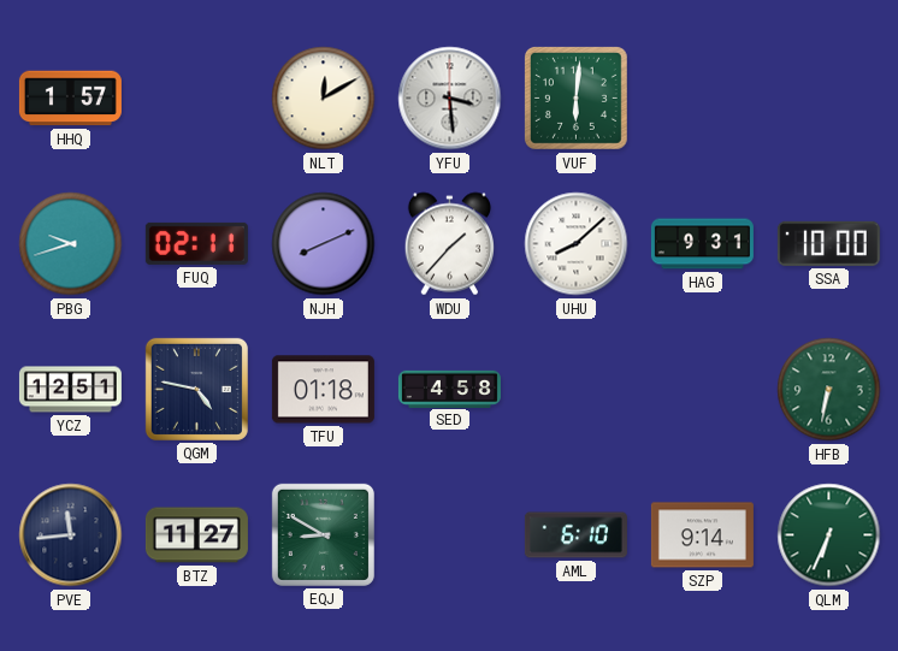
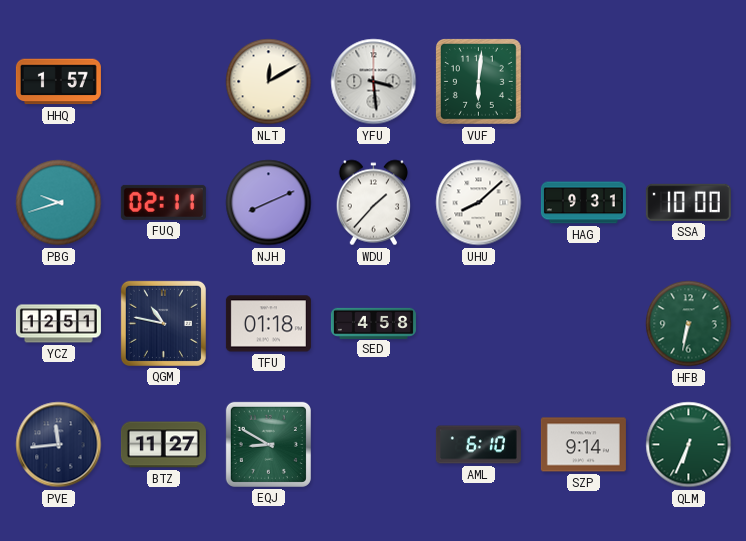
QGM: 4:47 -> 10:47 (163, 323)
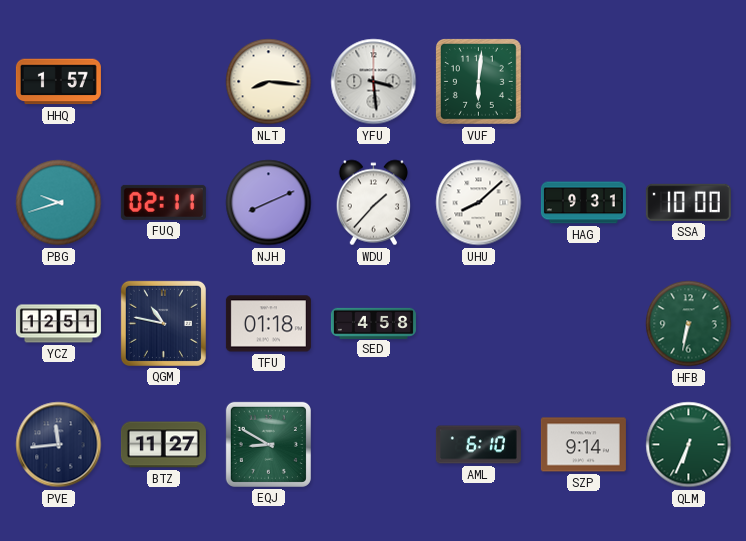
NLT: 12:10 -> 8:16 (269, 82)
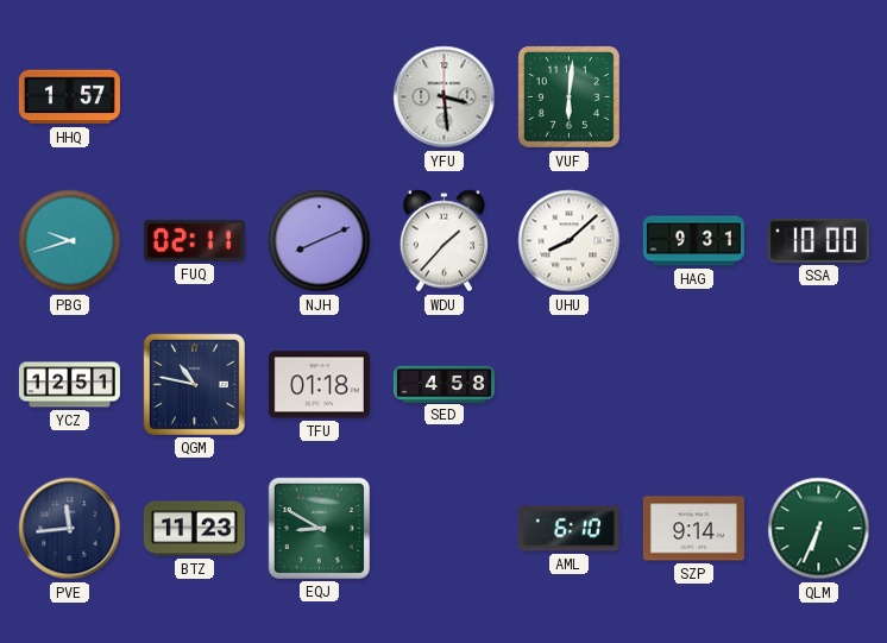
NLT: 8:16 -> none (269, 82)
HFB: 6:32 -> none (689, 324)
BTZ: 11:27 -> 11:23 (194, 529)
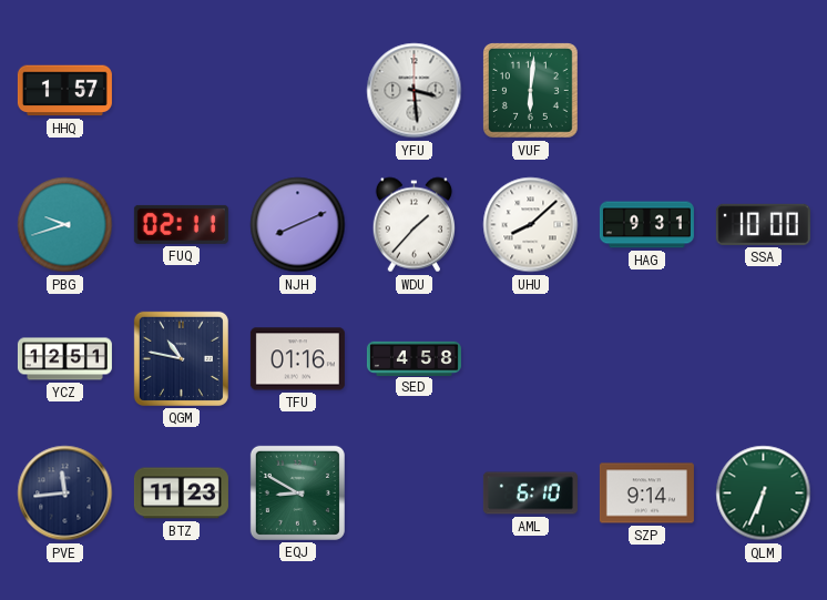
TFU: 01:18 -> 01:16 (297, 359)
